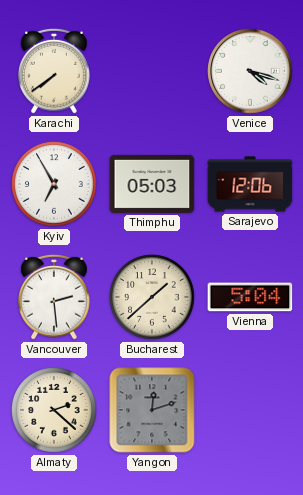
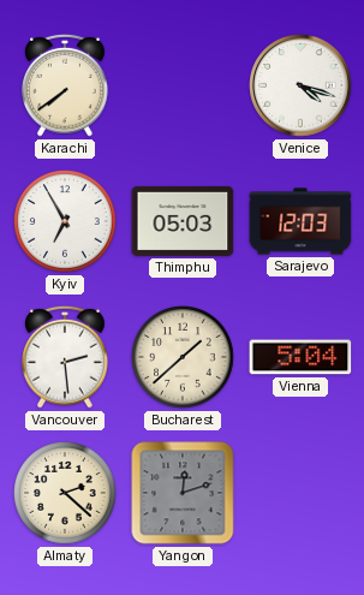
Sarajevo: 12:06 -> 12:03 (300, 221)
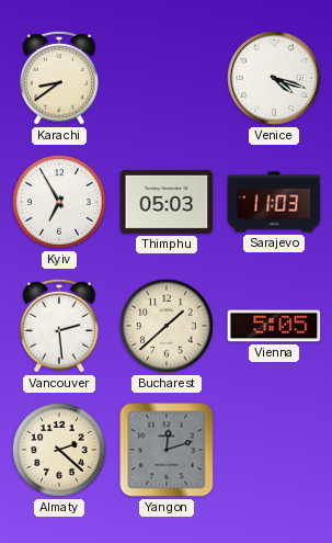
Karachi: 7:39 -> 8:39 (60, 78)
Sarajevo: 12:03 -> 11:03 (274, 202)
Vienna: 5:04 -> 5:05 (274, 326)
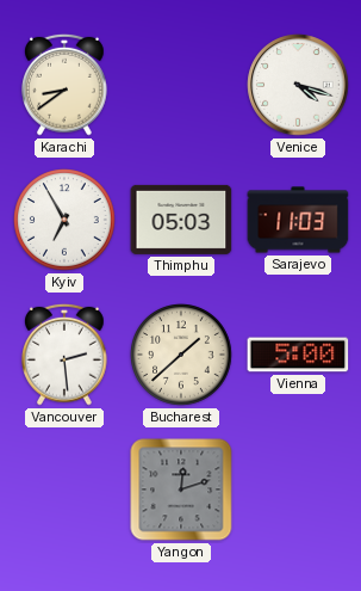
Vienna: 5:05 -> 5:00 (298, 355)
Almaty: 2:22 -> none (59, 450)
